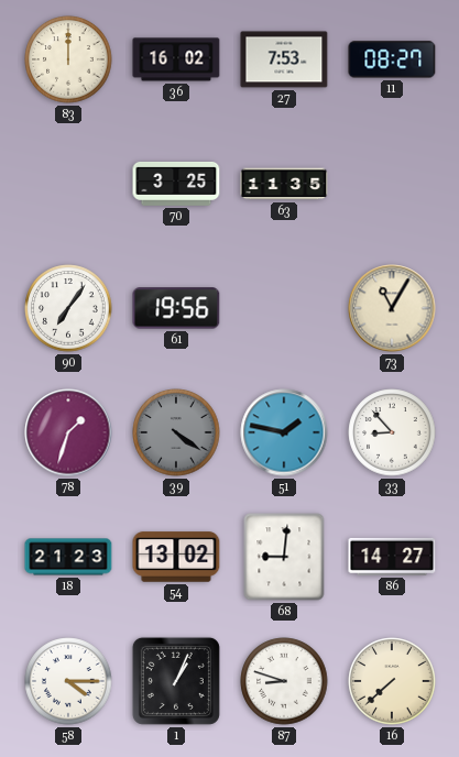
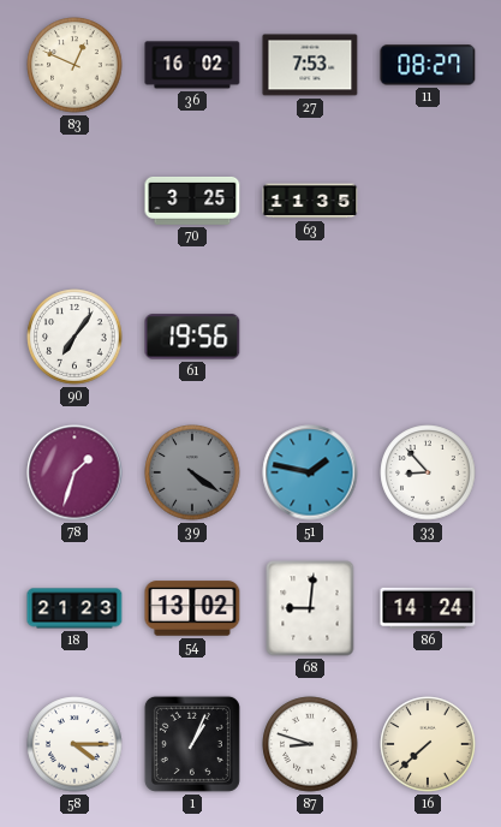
83: 12:00 -> 12:49 (74, 65)
73: 11:05 -> none (392, 308)
86: 14:27 -> 14:24 (428, 608)
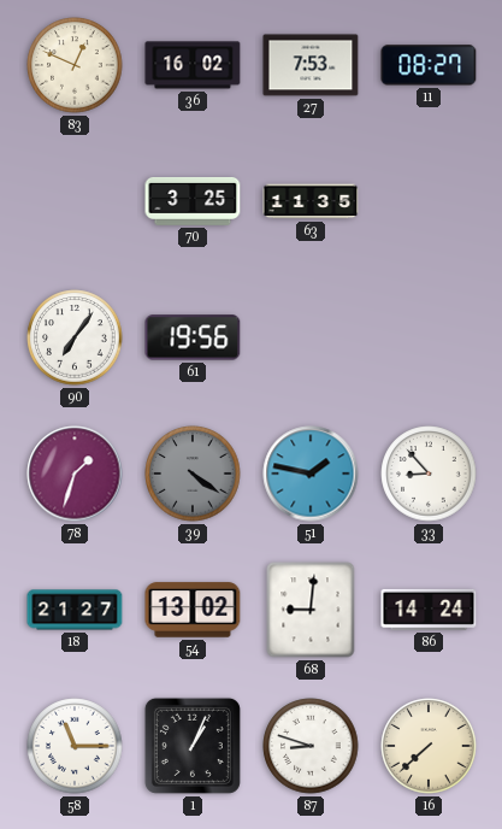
18: 21:23 -> 21:27 (75, 610)
58: 4:15 -> 11:15 (75, 746)
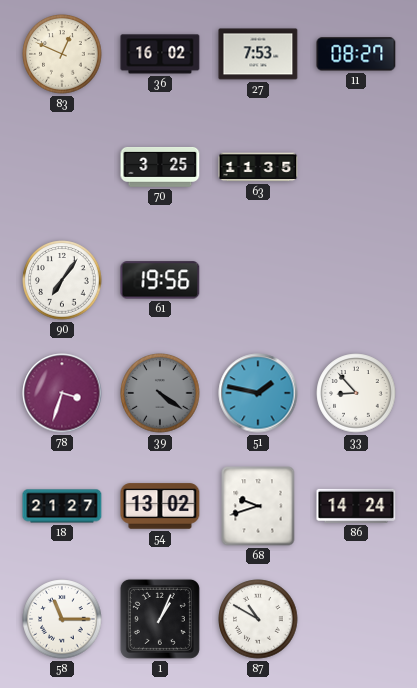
78: 1:33 -> 3:33 (62, 393)
68: 9:01 -> 9:42 (258, 506)
87: 8:48 -> 10:50 (258, 619)
16: 7:38 -> none (429, 746)
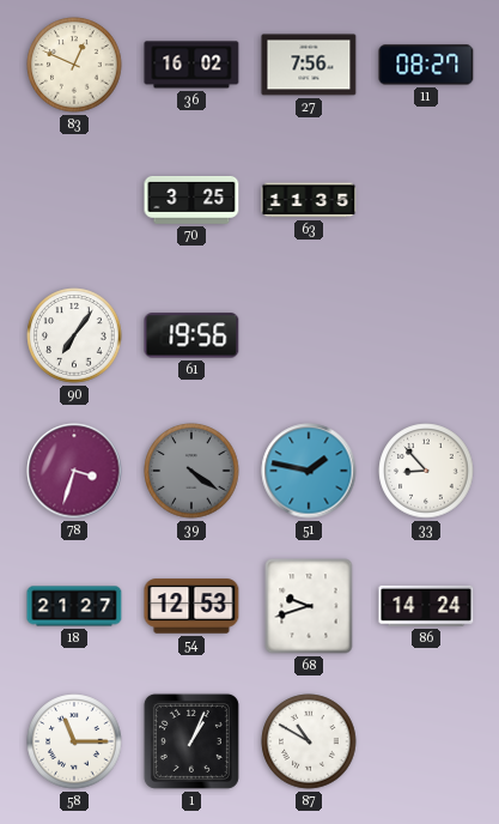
27: 7:53 -> 7:56 (309, 65)
54: 13:02 -> 12:53 (191, 606)
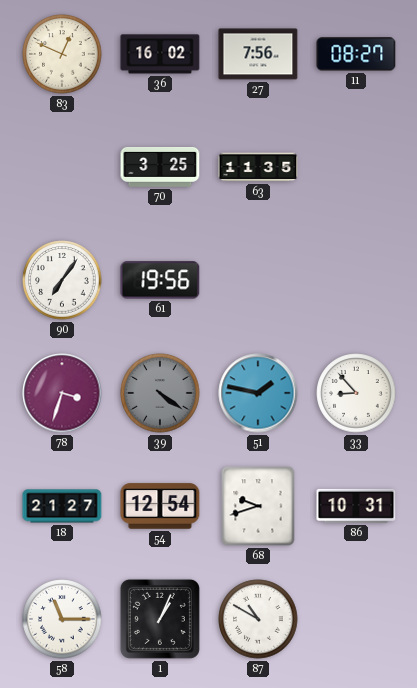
54: 12:53 -> 12:54 (160, 506)
86: 14:24 -> 10:31 (356, 506)
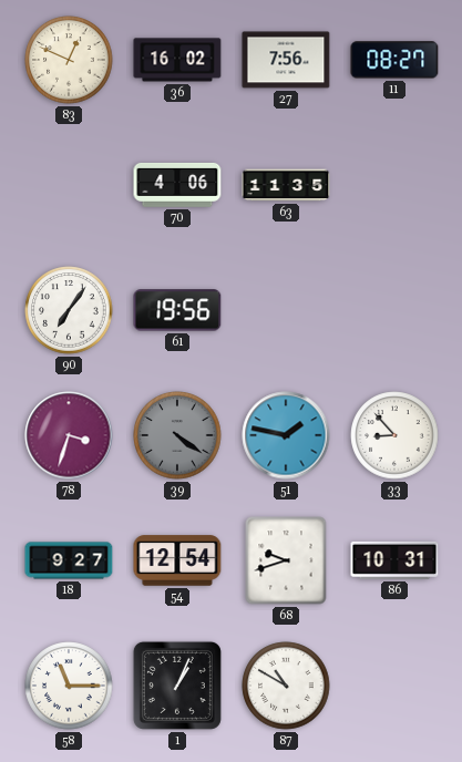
70: 3:25 -> 4:06 (177, 185)
18: 21:27 -> 9:27 (69, 560)
